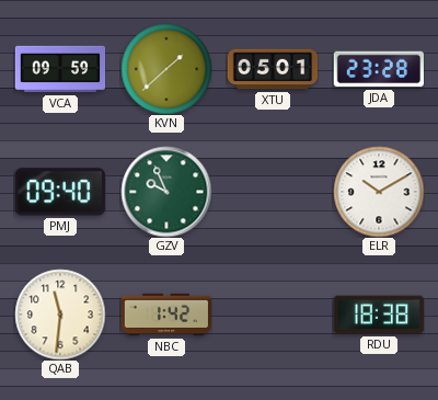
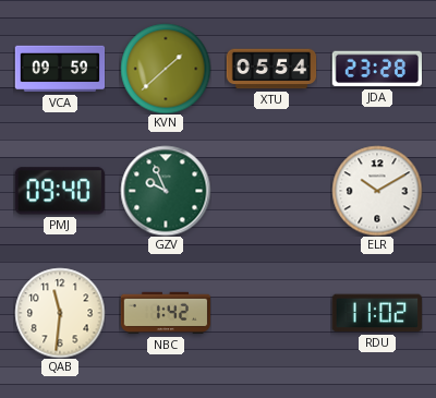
XTU: 05:01 -> 05:54 (271, 69)
RDU: 18:38 -> 11:02 (376, 313)
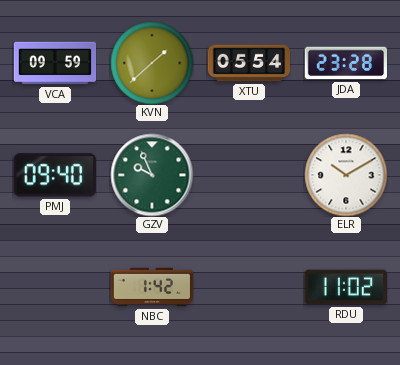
QAB: 11:31 -> none (60, 313)
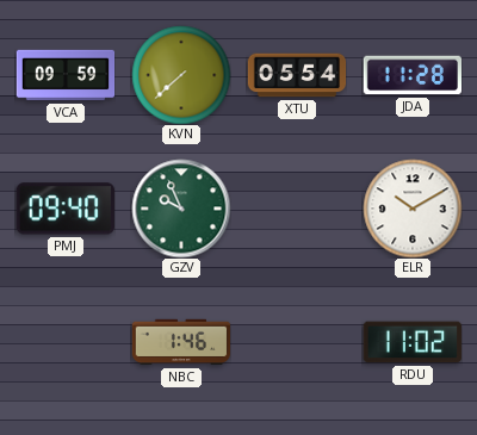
KVN: 1:38 -> 7:38 (181, 75)
JDA: 23:28 -> 11:28 (411, 75)
NBC: 1:42 -> 1:46 (181, 342)
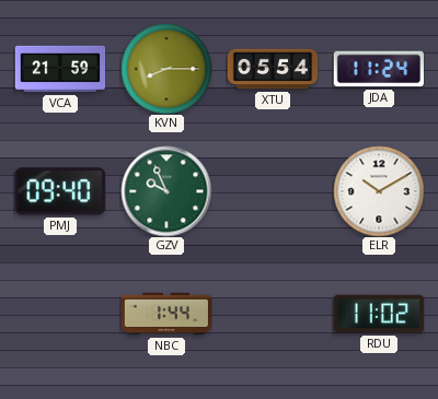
VCA: 09:59 -> 21:59 (60, 69)
KVN: 7:38 -> 8:15 (166, 69)
JDA: 11:28 -> 11:24 (378, 69)
NBC: 1:46 -> 1:44 (166, 314)
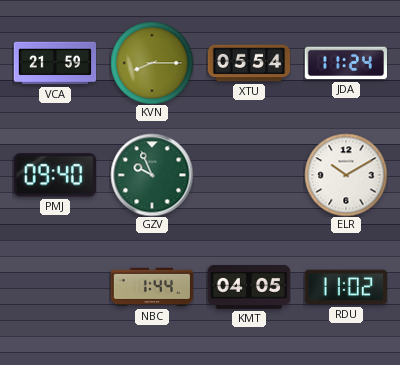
KMT: none -> 04:05 (249, 287)
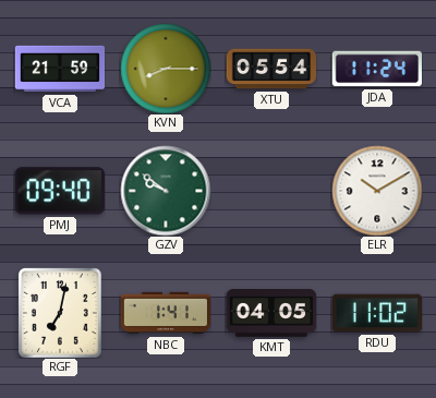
GZV: 9:56 -> 9:51 (166, 191)
RGF: none -> 7:02 (61, 313)
NBC: 1:44 -> 1:41 (166, 313)
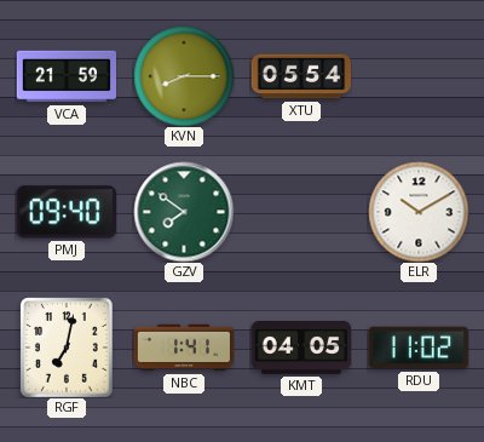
JDA: 11:24 -> none (376, 69)
GZV: 9:51 -> 7:51 (184, 212)
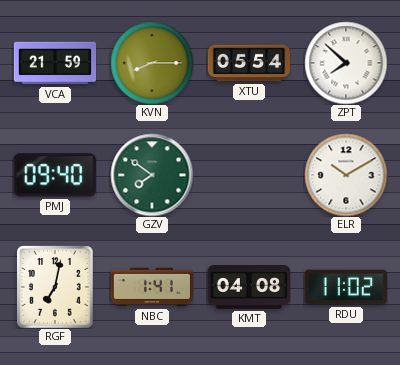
ZPT: none -> 7:52 (346, 63)
KMT: 04:05 -> 04:08 (249, 287)
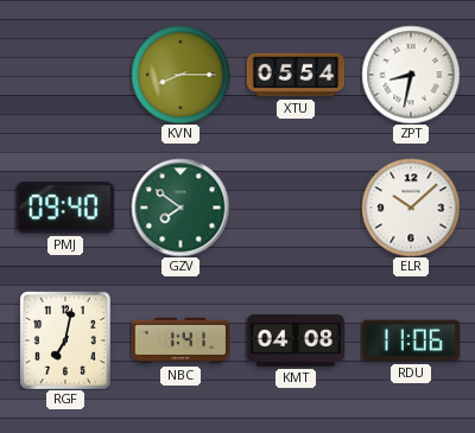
VCA: 21:59 -> none (55, 63)
ZPT: 7:52 -> 8:32 (411, 75)
ELR: 10:10 -> 10:08 (411, 208)
RDU: 11:02 -> 11:06 (410, 340)
